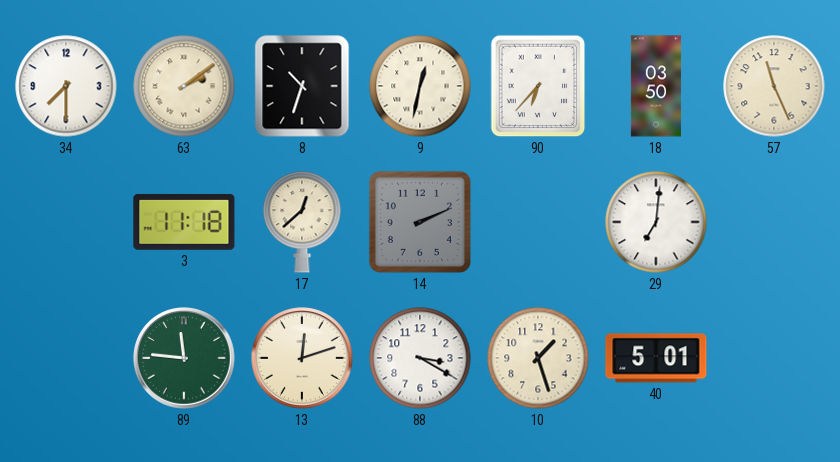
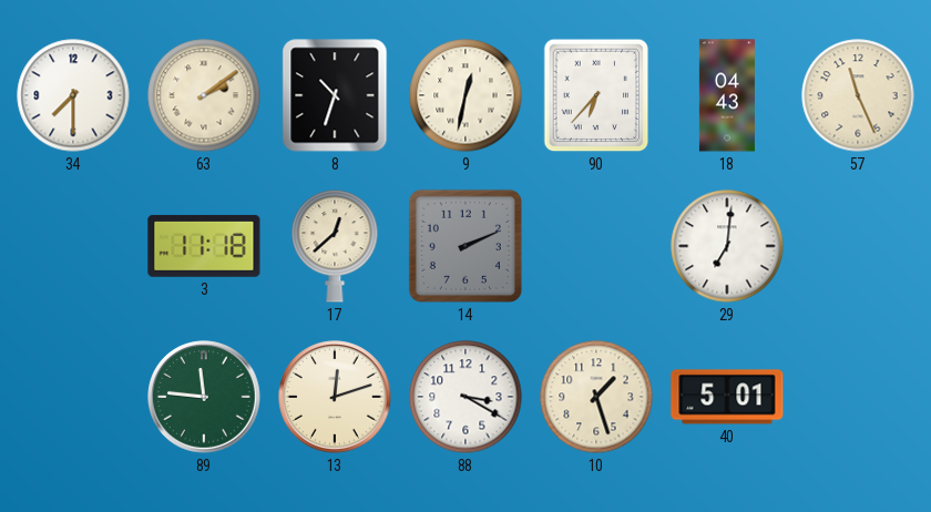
18: 03:50 -> 04:43 (727, 95)
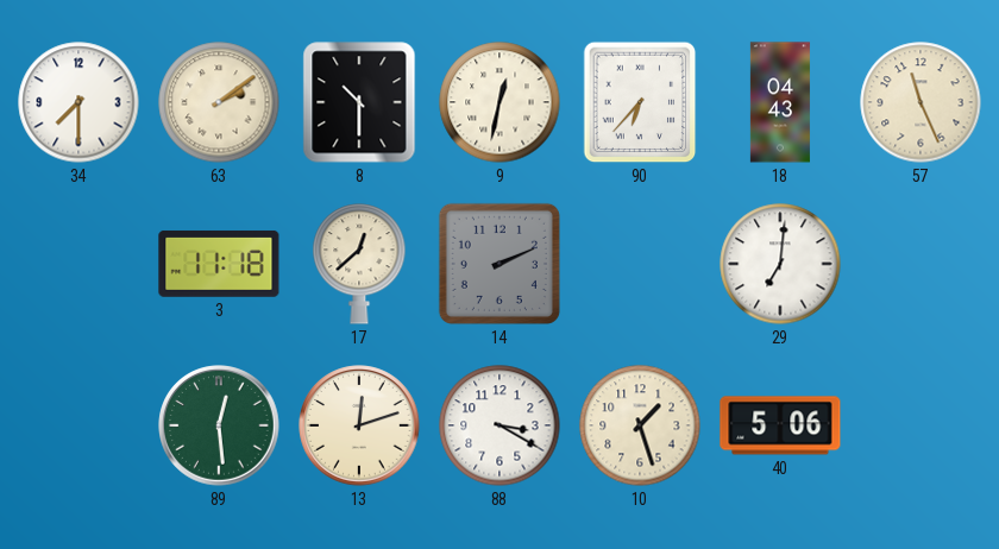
8: 10:33 -> 10:30 (359, 102)
89: 11:46 -> 12:29 (219, 425)
40: 5:01 -> 5:06 (780, 425)
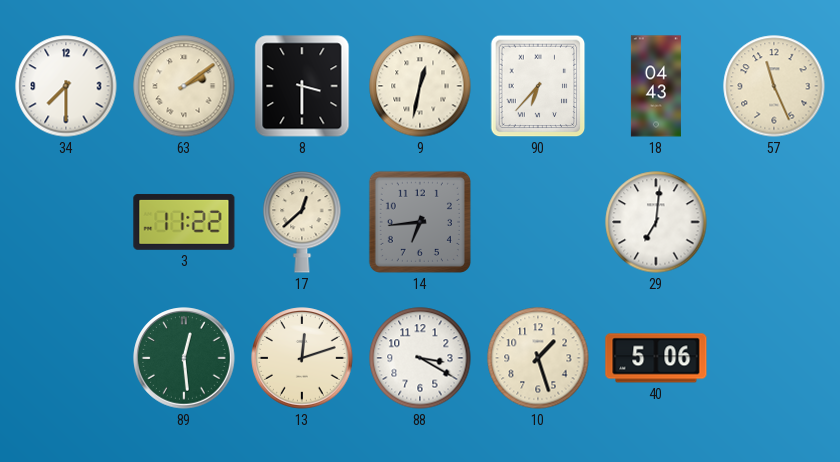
8: 10:30 -> 3:30 (302, 86)
3: 11:18 -> 11:22 (184, 222)
14: 2:11 -> 6:44 (420, 222)
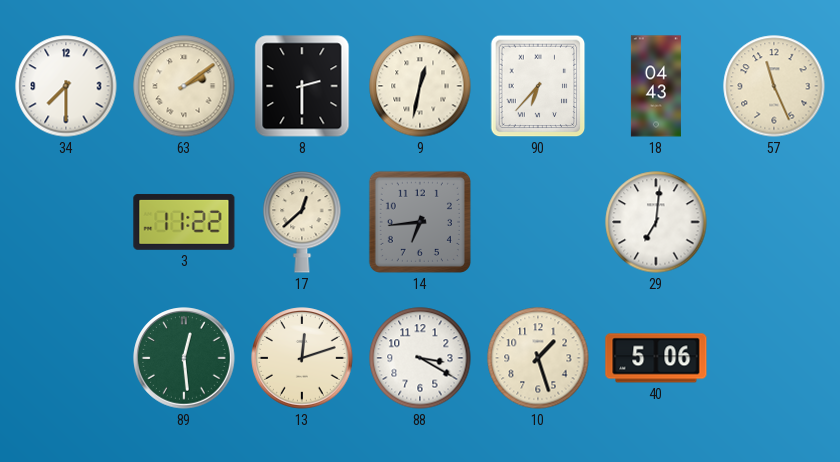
8: 3:30 -> 2:30 (302, 86)
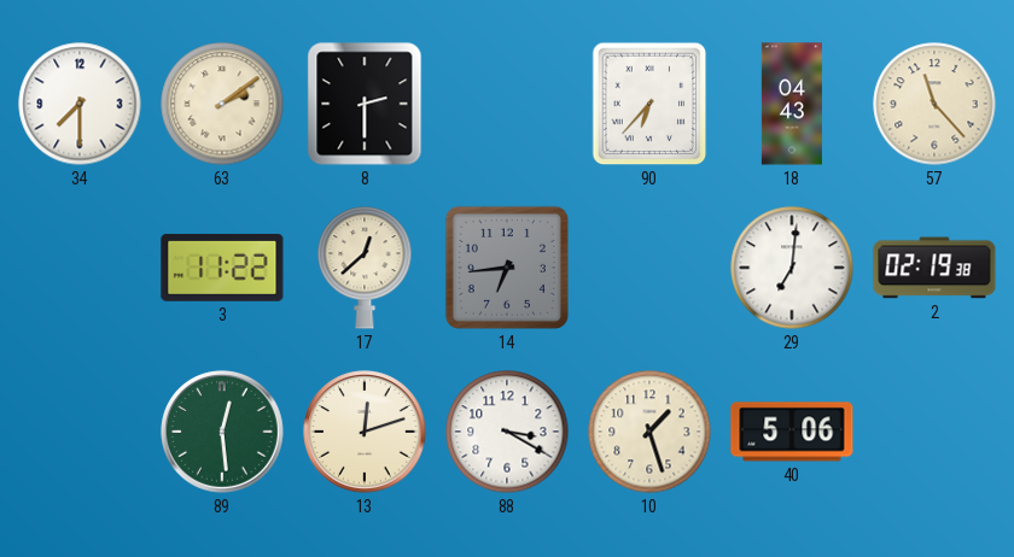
9: 12:32 -> none (420, 86)
57: 11:26 -> 11:23 (934, 104)
2: none -> 02:19 (934, 268)
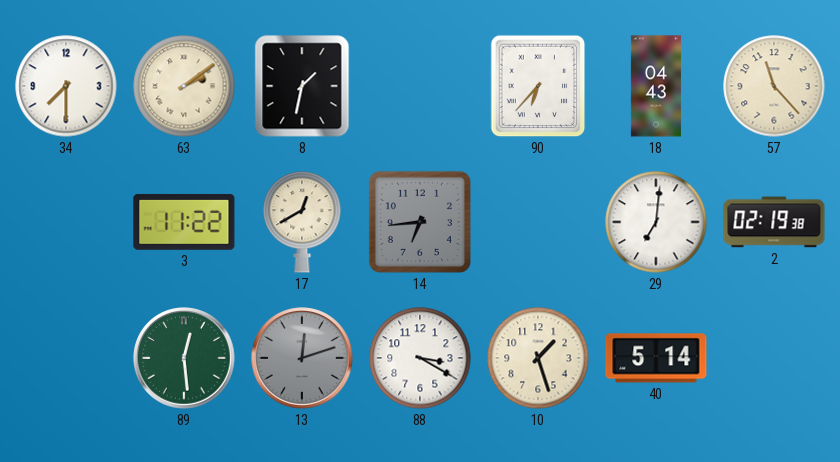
8: 2:30 -> 1:32 (302, 86)
17: 12:38 -> 12:40 (302, 222)
13 dial: cream -> grey (302, 358)
40: 5:06 -> 5:14 (656, 358)
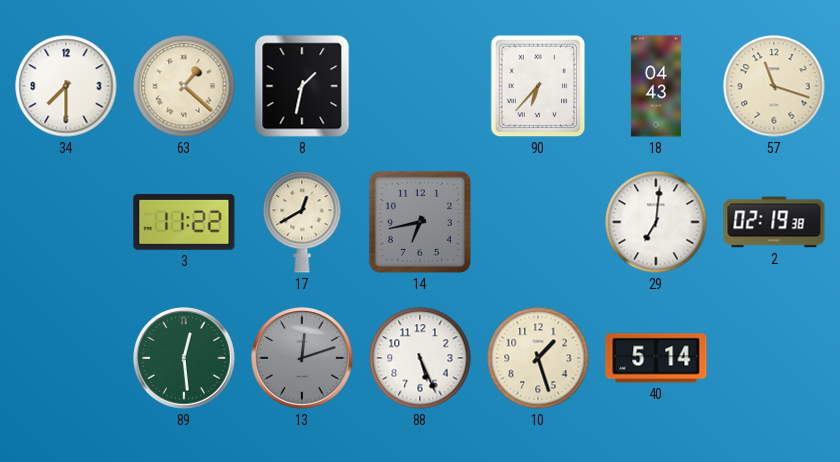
63: 2:09 -> 1:22 (184, 86)
57: 11:23 -> 11:18 (774, 86)
14: 6:44 -> 6:43 (420, 222)
88: 3:20 -> 5:26 (420, 358)
